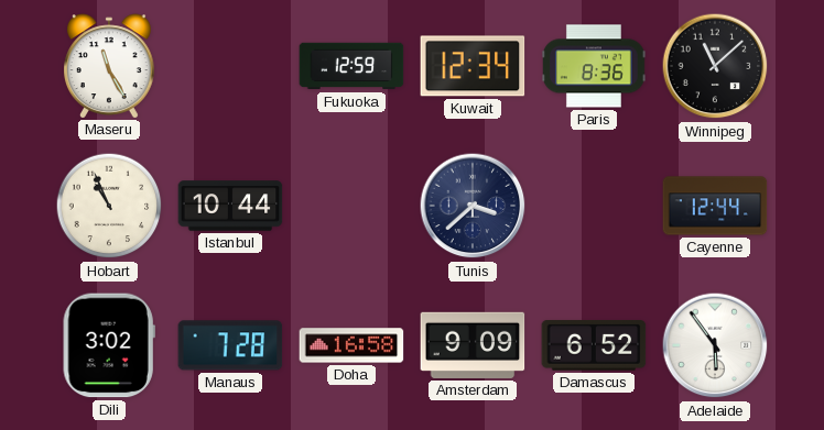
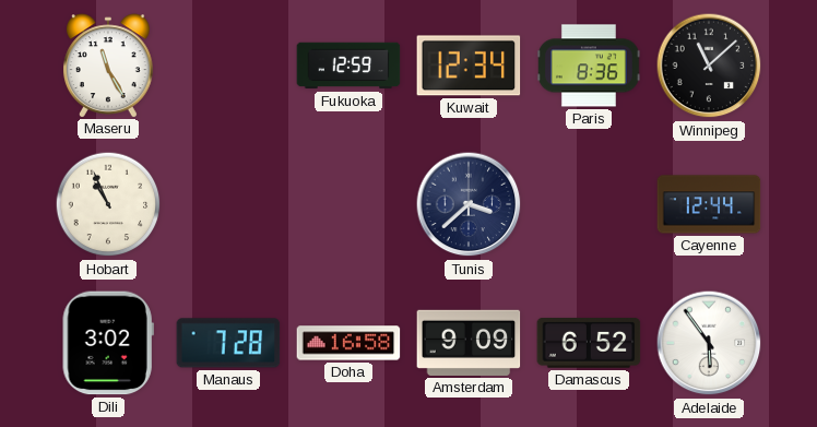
Istanbul: 10:44 -> none (230, 206)
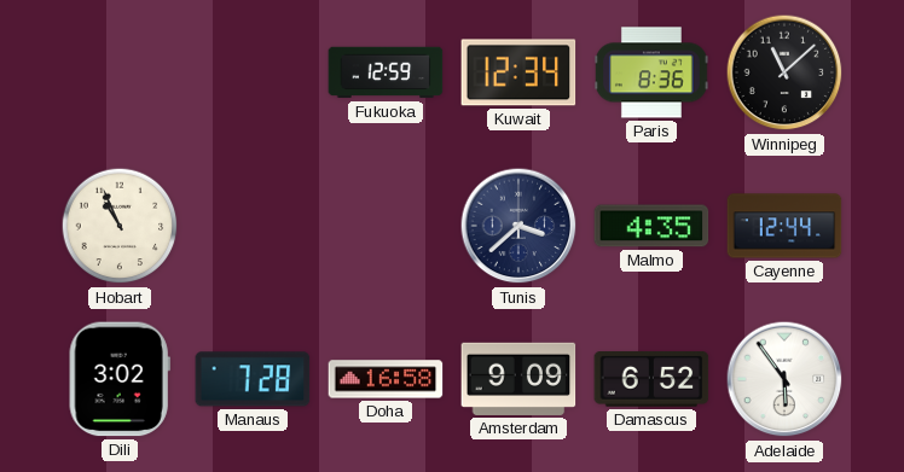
Maseru: 11:25 -> none (109, 66)
Malmo: none -> 4:35 (651, 226)
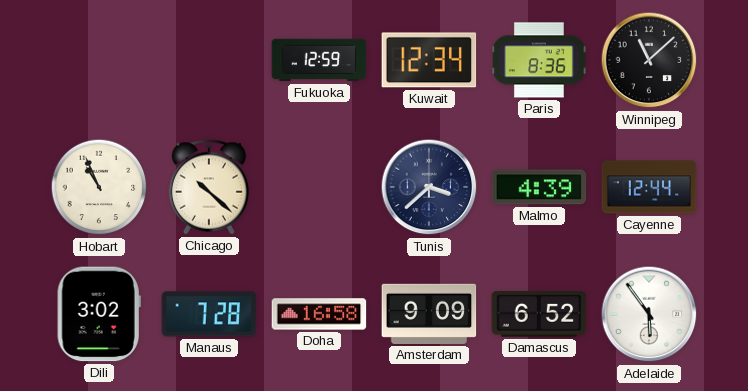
Chicago: none -> 10:22 (209, 187)
Malmo: 4:35 -> 4:39 (539, 187)
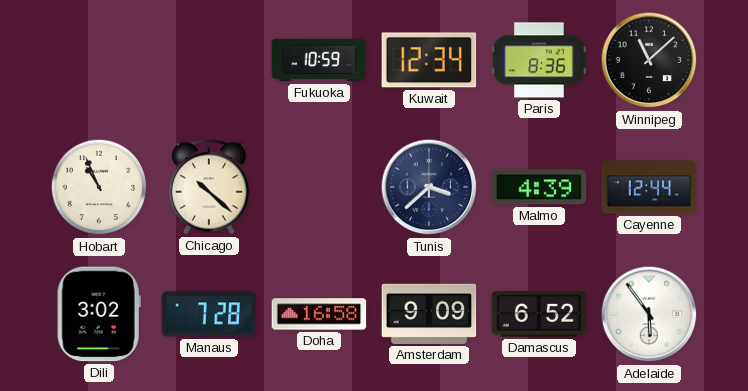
Fukuoka: 12:59 -> 10:59 (319, 60)
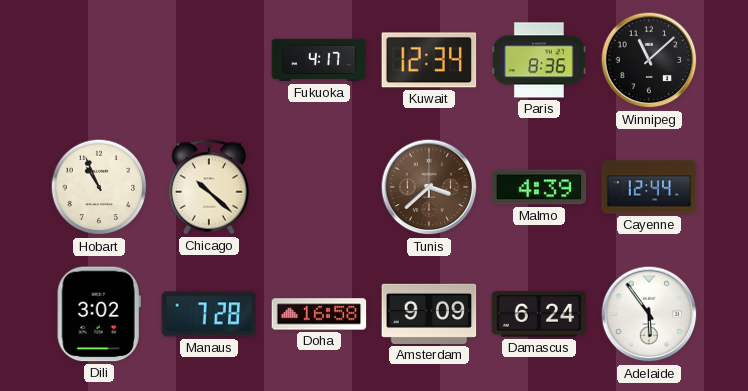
Fukuoka: 10:59 -> 4:17 (319, 60)
Tunis dial: navy -> brown (429, 187)
Damascus: 6:52 -> 6:24 (539, 315)
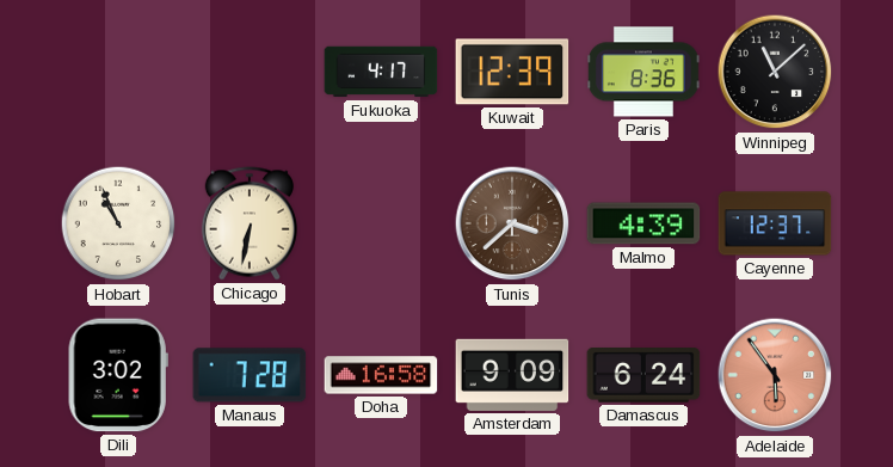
Kuwait: 12:34 -> 12:39 (512, 72)
Chicago: 10:22 -> 6:32 (250, 223)
Cayenne: 12:44 -> 12:37 (775, 223)
Adelaide dial: white -> salmon (775, 375)
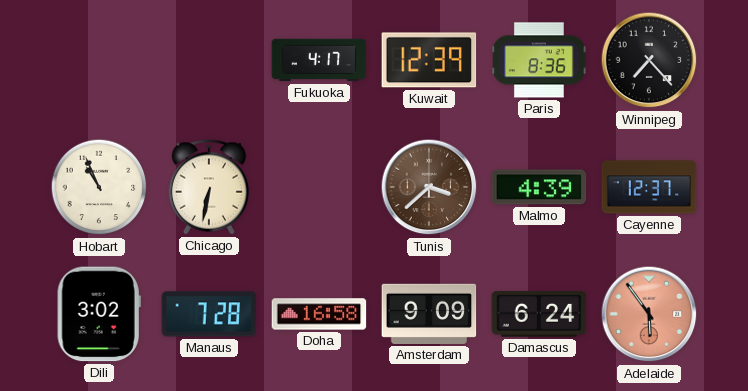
Winnipeg: 11:08 -> 7:23 (649, 60)
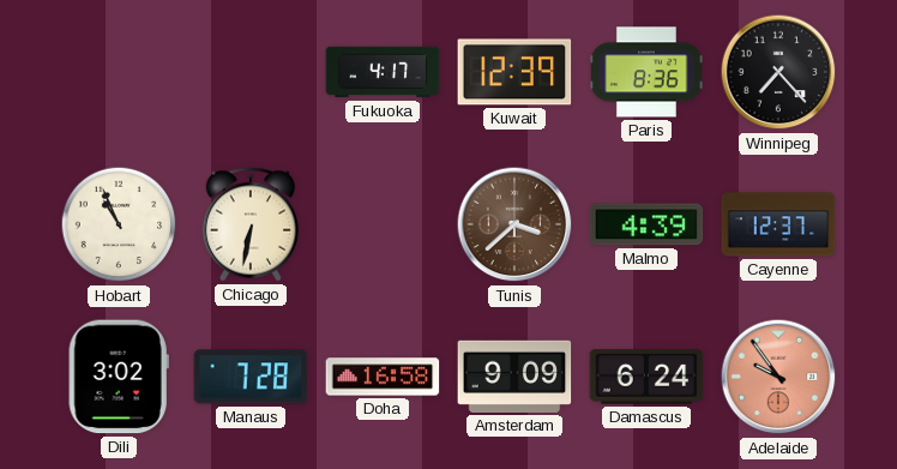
Adelaide: 5:54 -> 9:54 (778, 377)
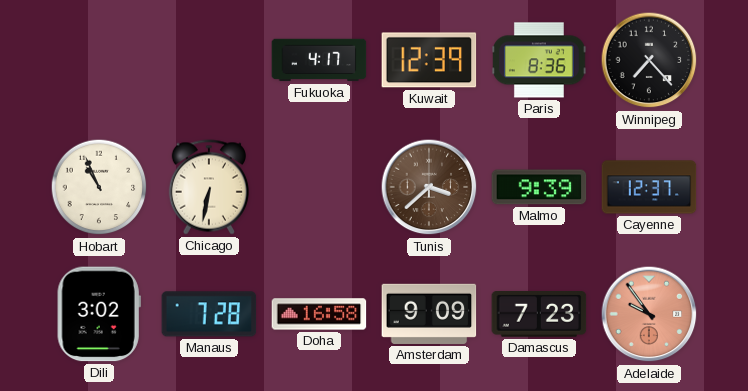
Malmo: 4:39 -> 9:39 (539, 187)
Damascus: 6:24 -> 7:23 (539, 315)
